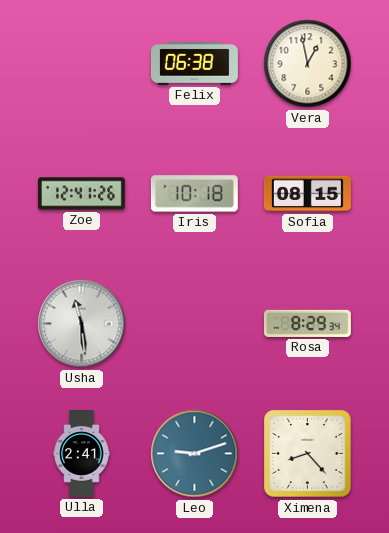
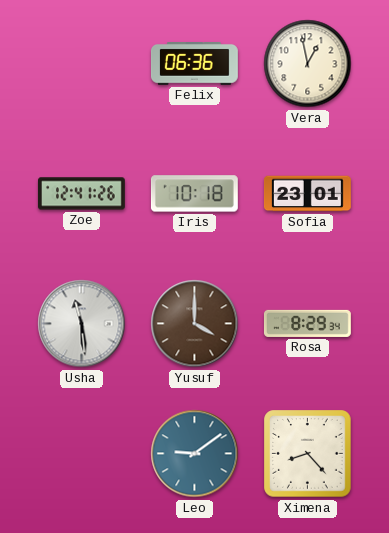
Felix: 06:38 -> 06:36 (194, 64)
Sofia: 08:15 -> 23:01 (307, 194)
Yusuf: none -> 4:00 (195, 324)
Ulla: 2:41 -> none (82, 454)
Leo: 9:12 -> 9:09 (195, 454)
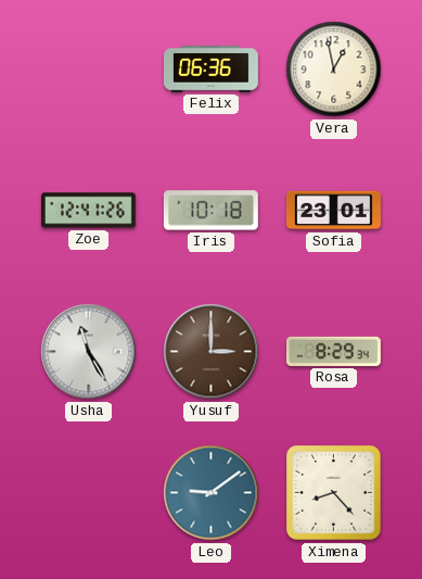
Usha: 11:29 -> 11:25 (89, 352)
Yusuf: 4:00 -> 3:00 (212, 352)
